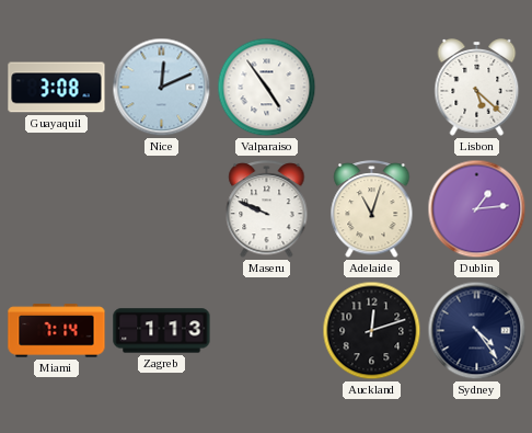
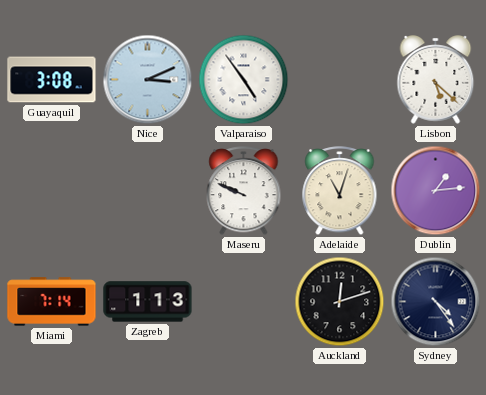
Nice: 12:11 -> 3:11 (148, 80)
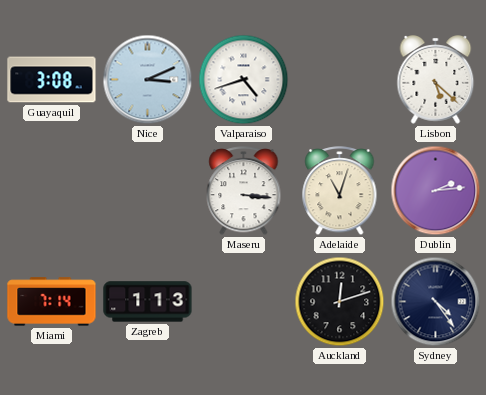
Valparaiso: 4:54 -> 4:42 (244, 80)
Maseru: 9:49 -> 3:16 (244, 191)
Dublin: 1:14 -> 2:14 (436, 191)
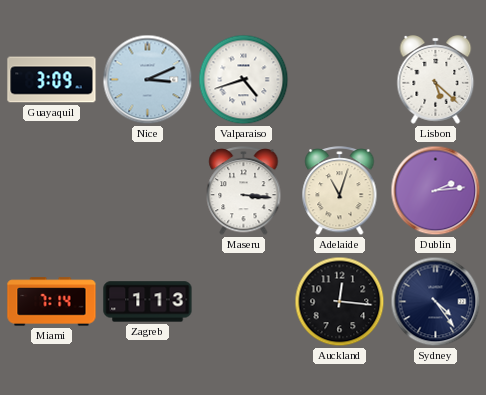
Guayaquil: 3:08 -> 3:09 (52, 80)
Auckland: 12:12 -> 12:16 (340, 302)
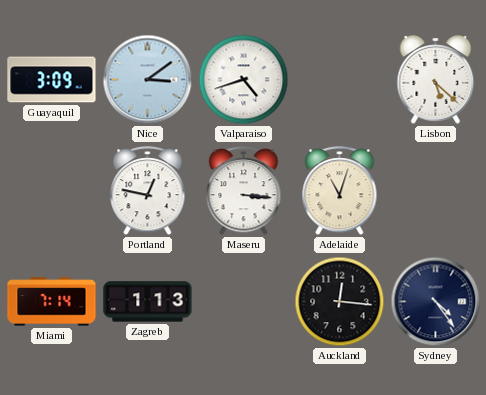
Nice: 3:11 -> 3:09 (148, 80)
Portland: none -> 12:47 (148, 191)
Dublin: 2:14 -> none (436, 191)
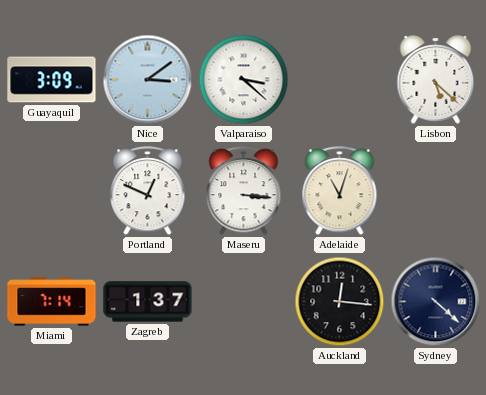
Valparaiso: 4:42 -> 3:22 (244, 80)
Portland: 12:47 -> 12:49 (148, 191)
Zagreb: 1:13 -> 1:37 (148, 302)
Sydney: 4:24 -> 4:22 (436, 302)
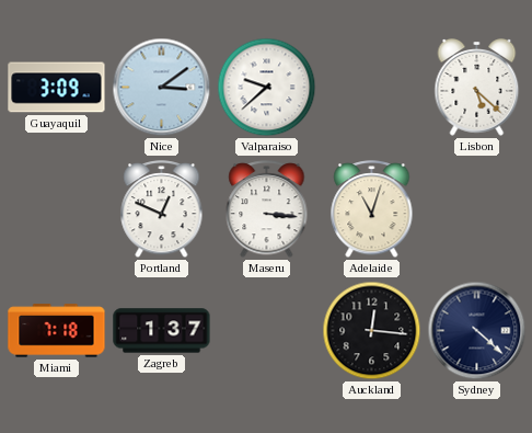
Valparaiso: 3:22 -> 9:38 (267, 88)
Miami: 7:14 -> 7:18 (57, 331)
